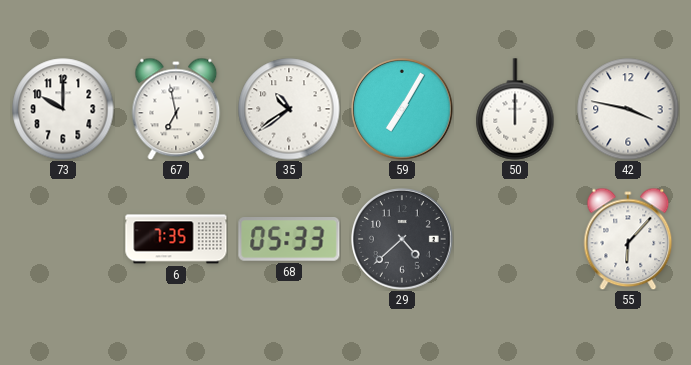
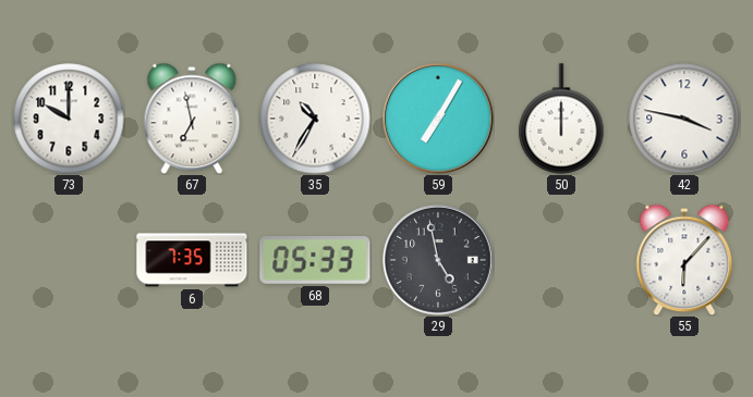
35: 10:39 -> 10:35 (315, 119)
29: 4:38 -> 4:58 (439, 261)
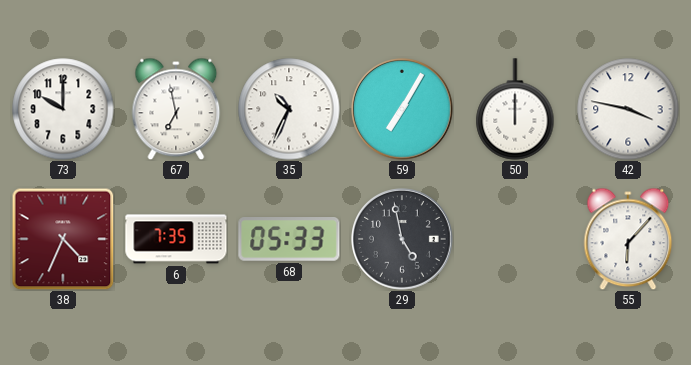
35: 10:35 -> 10:34 (289, 109)
38: none -> 4:34 (63, 239)
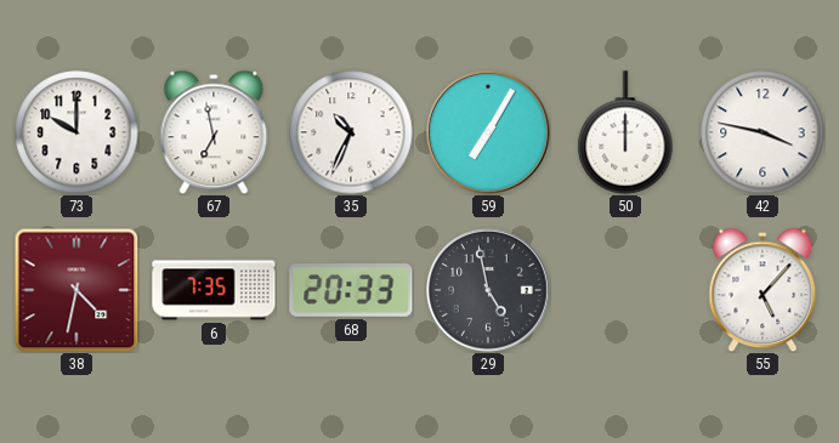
38: 4:34 -> 4:32 (76, 290)
68: 05:33 -> 20:33 (351, 291)
55: 6:07 -> 5:07 (763, 290)
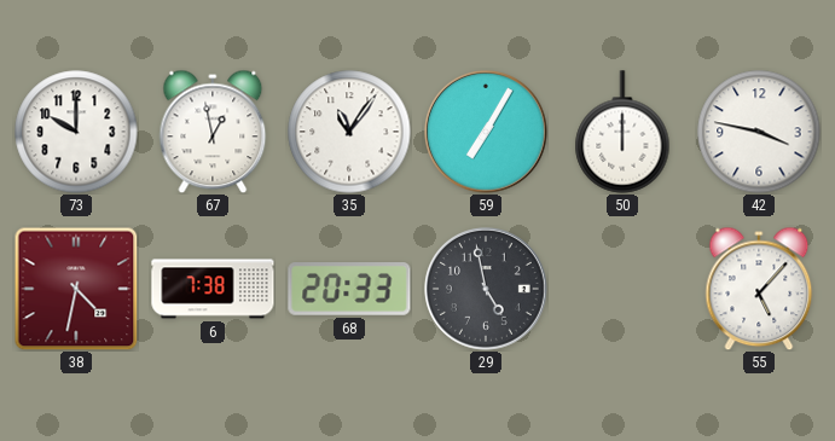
67: 6:58 -> 12:58 (213, 132)
35: 10:34 -> 11:06 (349, 132)
6: 7:35 -> 7:38 (213, 289)
